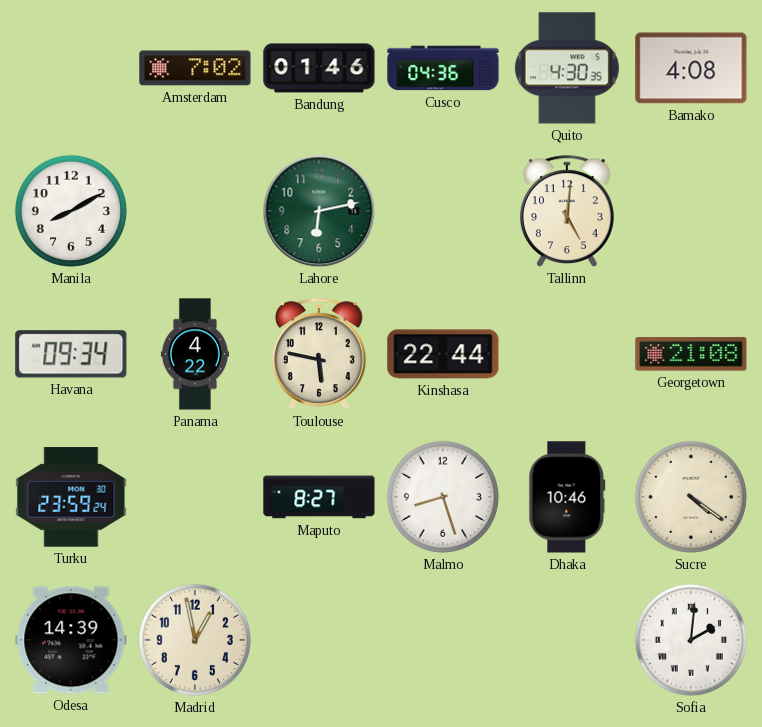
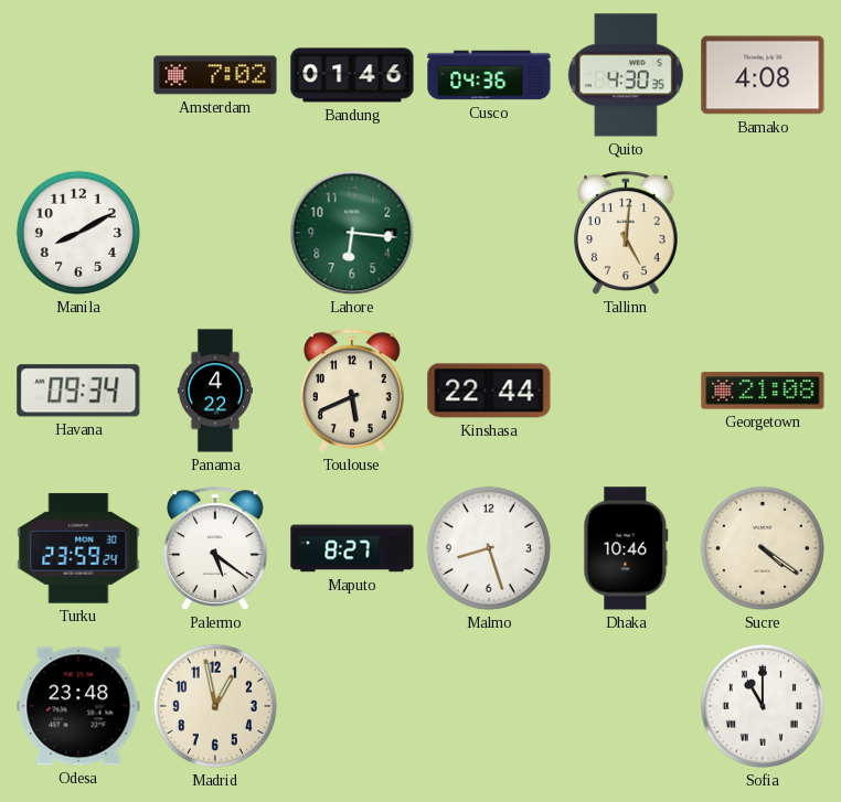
Lahore: 6:13 -> 6:16 (352, 233)
Toulouse: 5:47 -> 5:41 (353, 391)
Palermo: none -> 5:21 (216, 548)
Odesa: 14:39 -> 23:48 (78, 706)
Sofia: 2:01 -> 11:00 (763, 706)
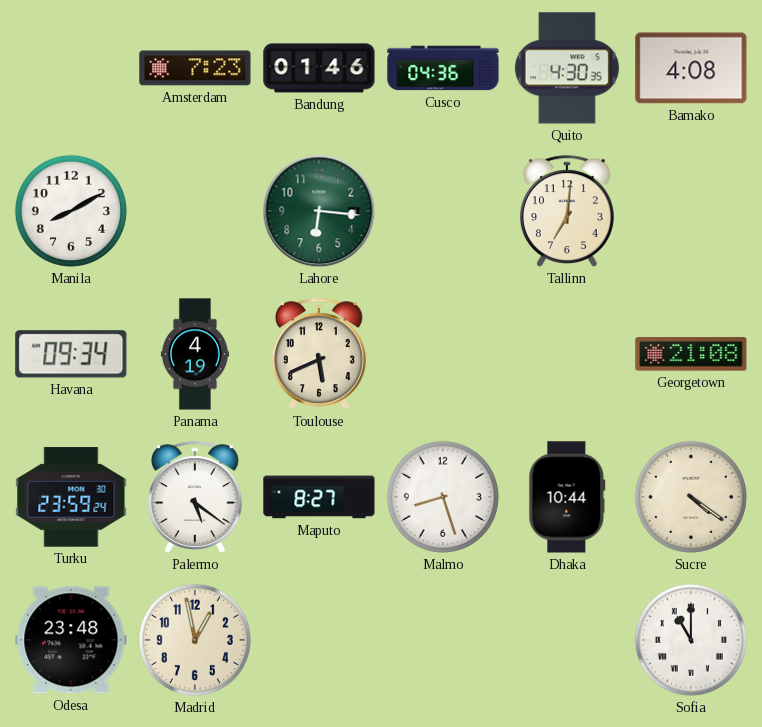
Amsterdam: 7:02 -> 7:23 (195, 68)
Tallinn: 5:01 -> 7:01 (568, 211)
Panama: 4:22 -> 4:19 (195, 354)
Kinshasa: 22:44 -> none (489, 391)
Dhaka: 10:46 -> 10:44 (567, 497)
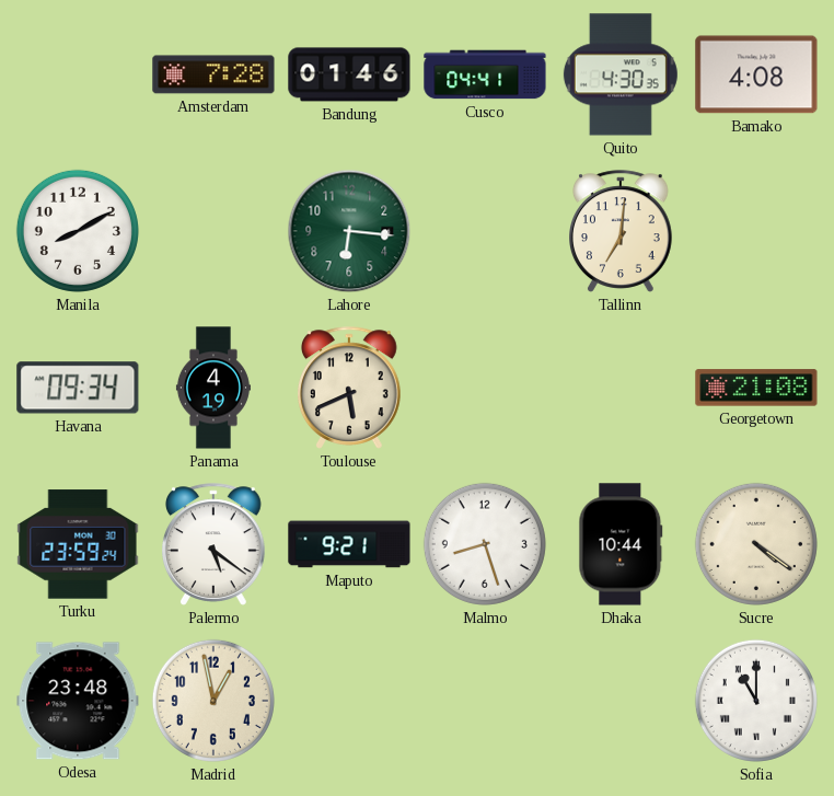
Amsterdam: 7:23 -> 7:28 (213, 74)
Cusco: 04:36 -> 04:41 (485, 74)
Maputo: 8:27 -> 9:21 (349, 544)
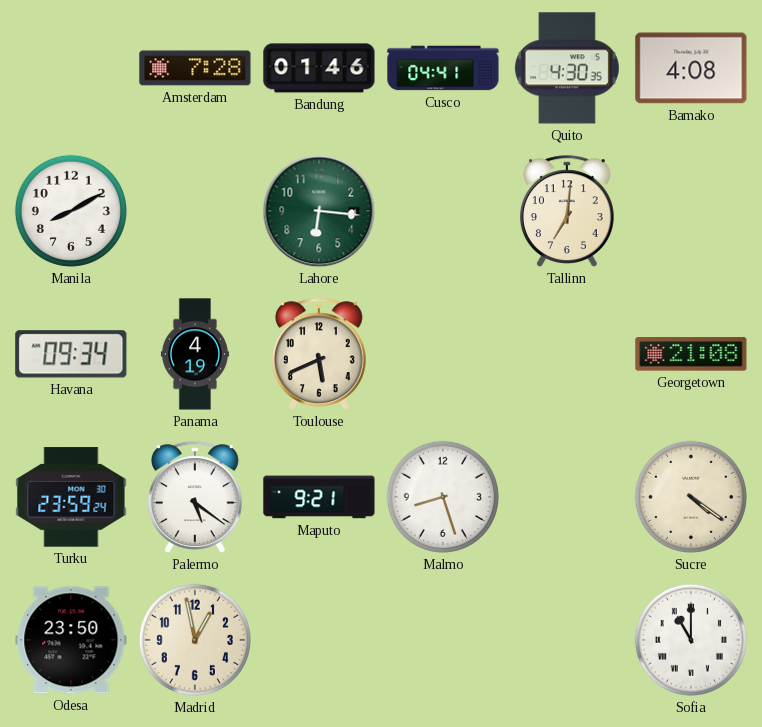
Dhaka: 10:44 -> none (621, 544)
Odesa: 23:48 -> 23:50 (71, 640)
